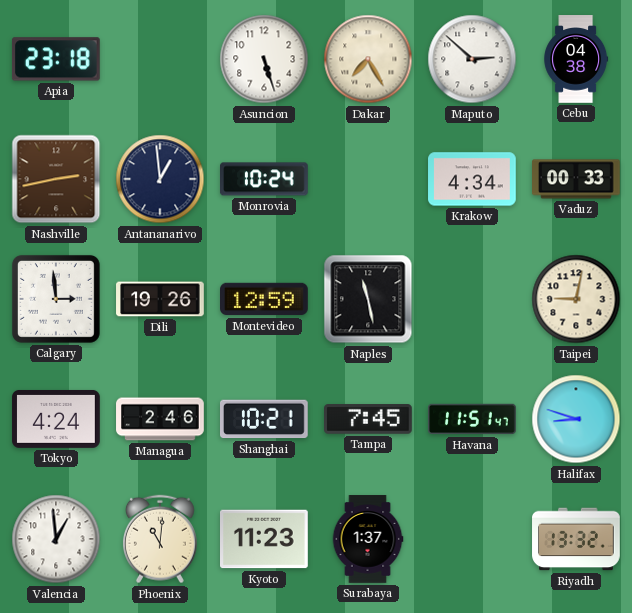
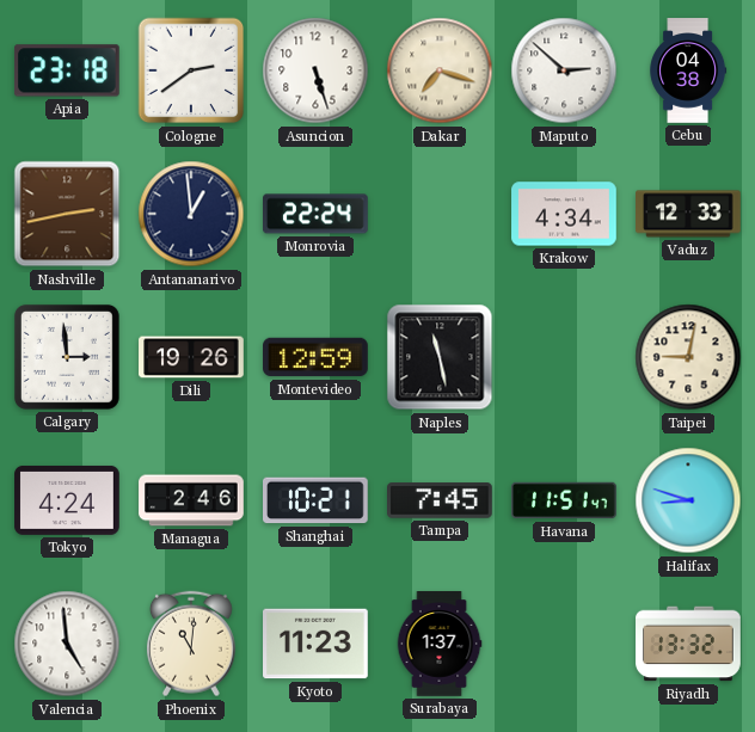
Cologne: none -> 2:39 (191, 70)
Dakar: 7:25 -> 7:18 (440, 70)
Monrovia: 10:24 -> 22:24 (317, 214)
Vaduz: 00:33 -> 12:33 (688, 214)
Valencia: 12:59 -> 4:59 (67, 644)
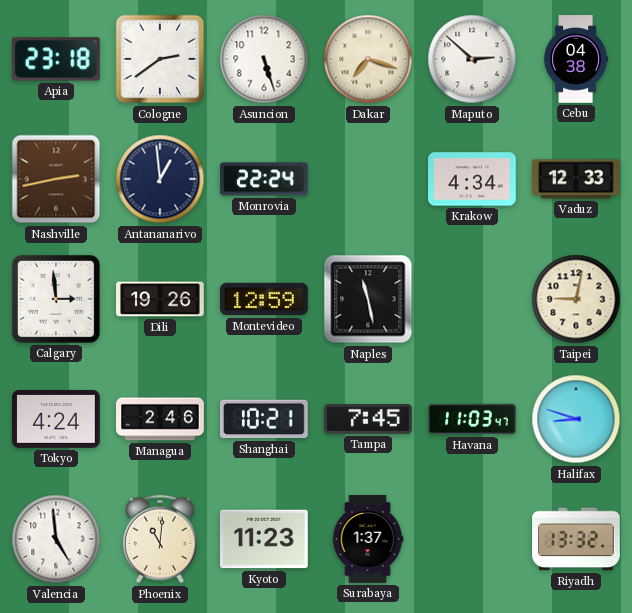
Havana: 11:51 -> 11:03 (472, 419)
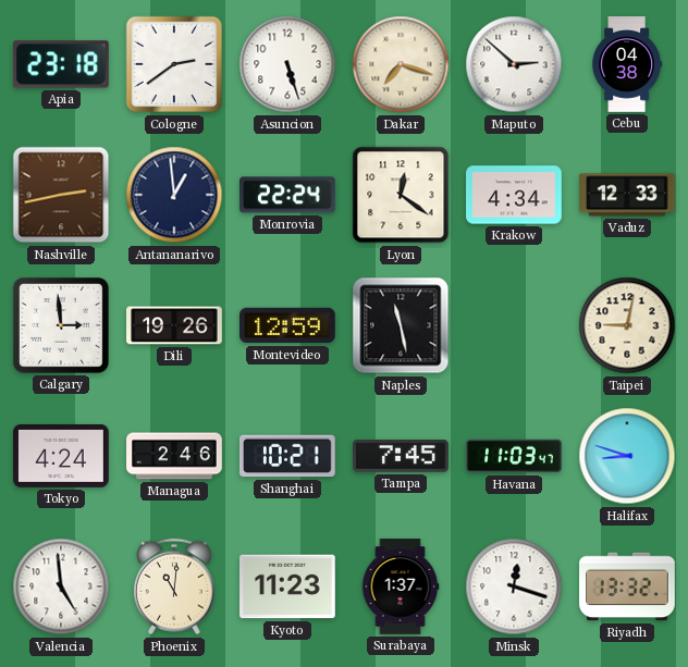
Lyon: none -> 12:21 (401, 195)
Minsk: none -> 12:18 (514, 586)
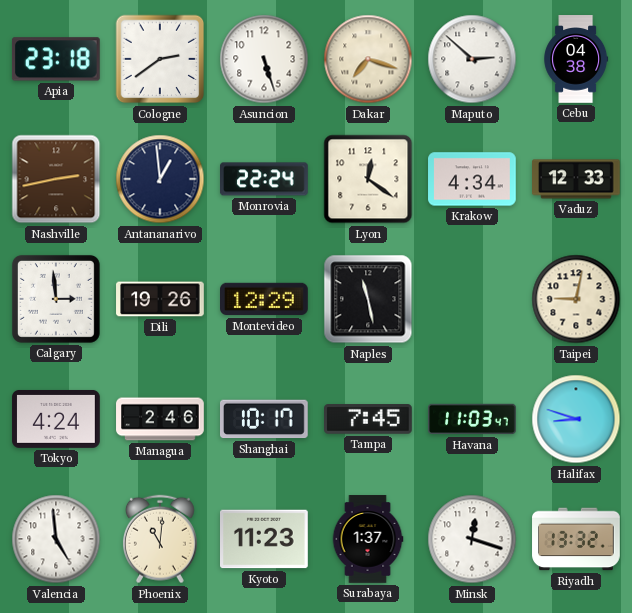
Montevideo: 12:59 -> 12:29 (265, 299)
Shanghai: 10:21 -> 10:17 (265, 419)
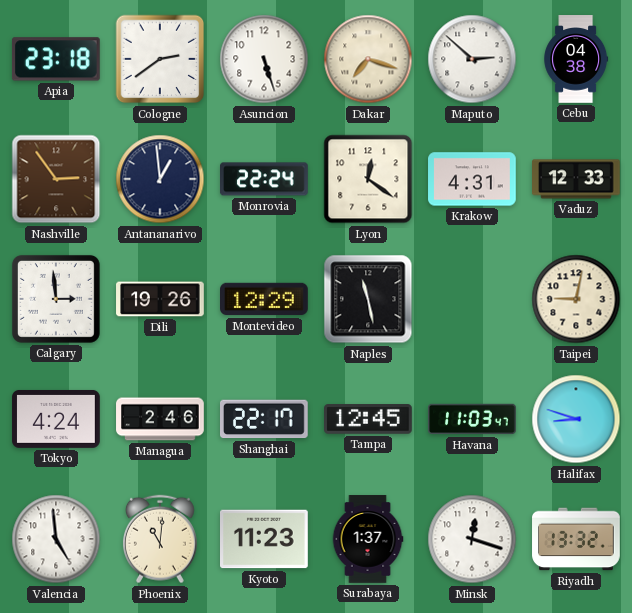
Nashville: 2:43 -> 2:54 (56, 179)
Krakow: 4:34 -> 4:31 (472, 179)
Shanghai: 10:17 -> 22:17 (265, 419)
Tampa: 7:45 -> 12:45 (369, 419)
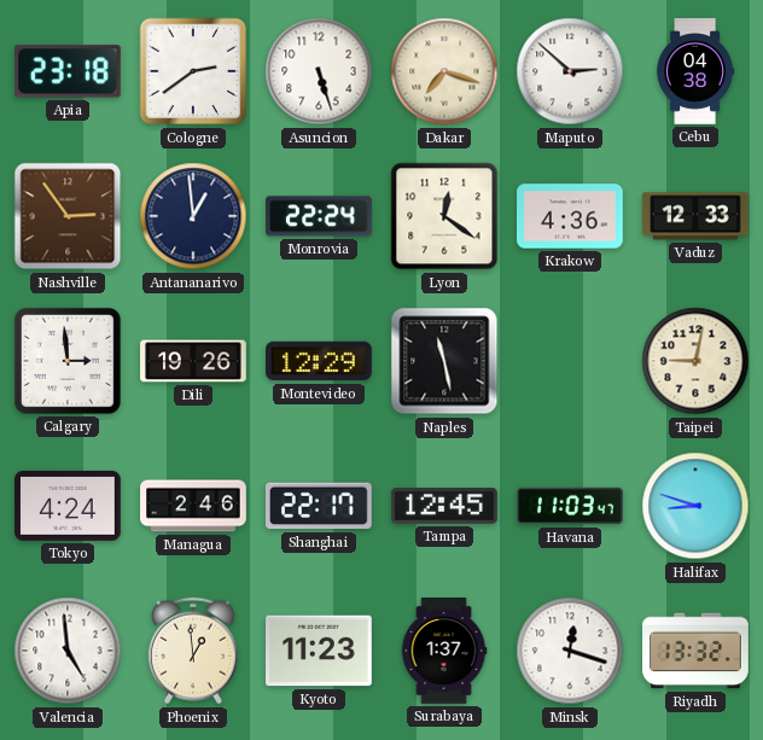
Krakow: 4:31 -> 4:36 (570, 216)
Phoenix: 11:01 -> 12:59 (193, 651)
